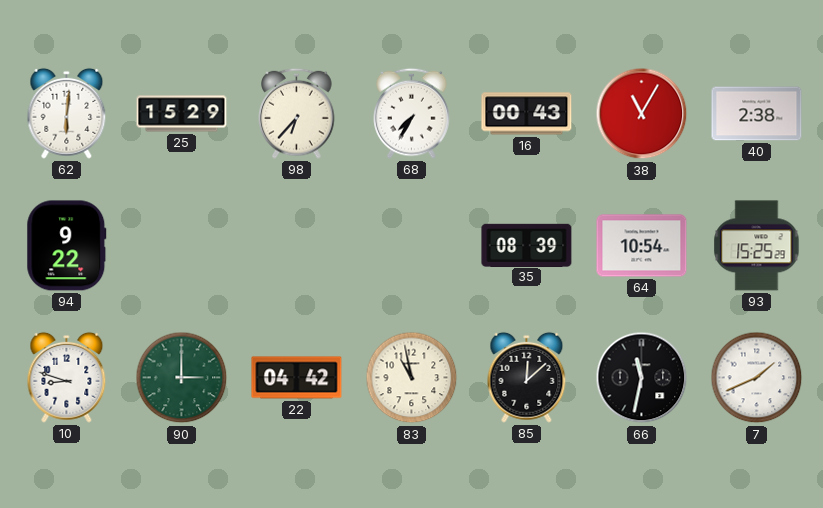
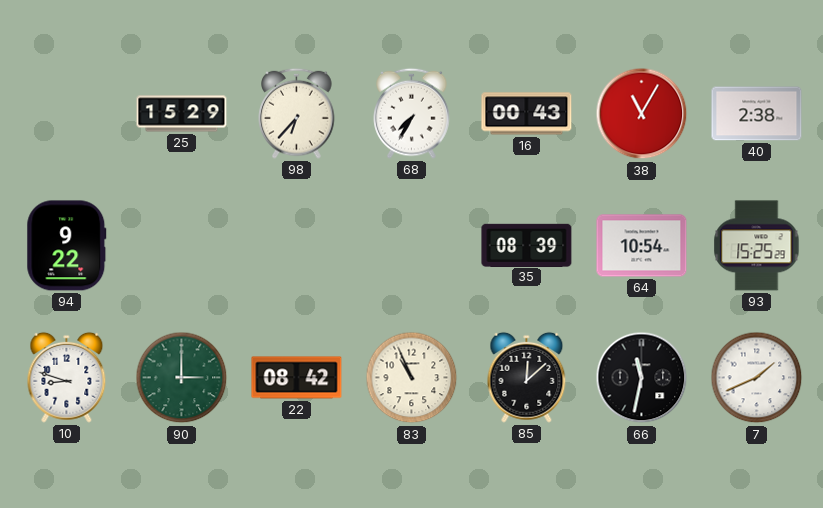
62: 6:01 -> none (67, 113)
22: 04:42 -> 08:42 (297, 378)
83: 10:58 -> 10:56 (412, 378)
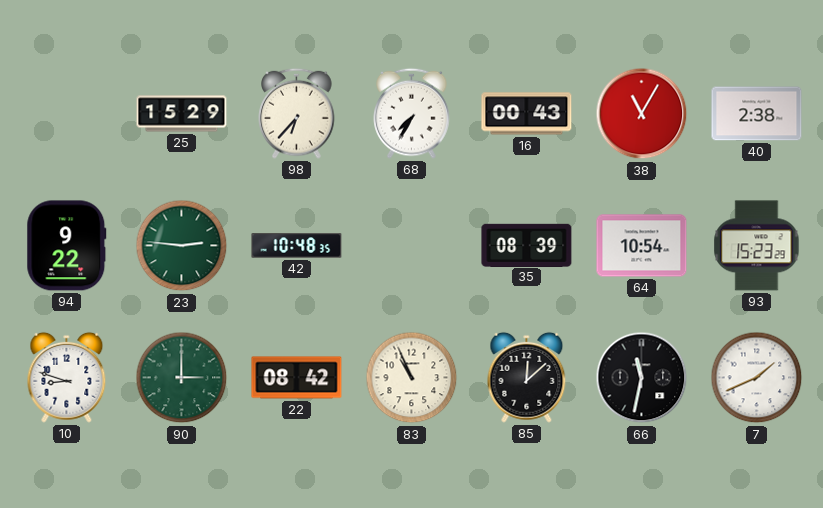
23: none -> 2:46 (182, 246)
42: none -> 10:48 (297, 246)
93: 15:25 -> 15:23 (757, 246)
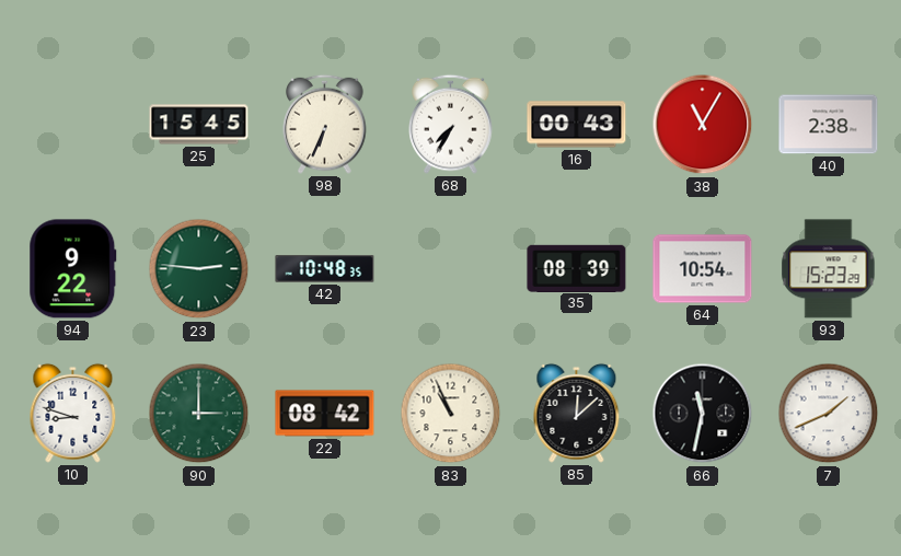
25: 15:29 -> 15:45 (199, 125)
98: 6:37 -> 6:34 (325, 124)
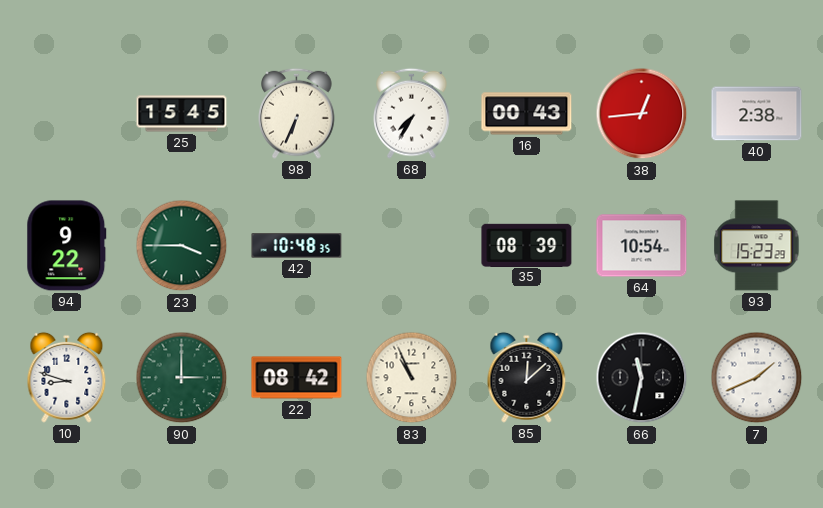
38: 11:05 -> 12:44 (642, 114)
23: 2:46 -> 3:45 (182, 246)
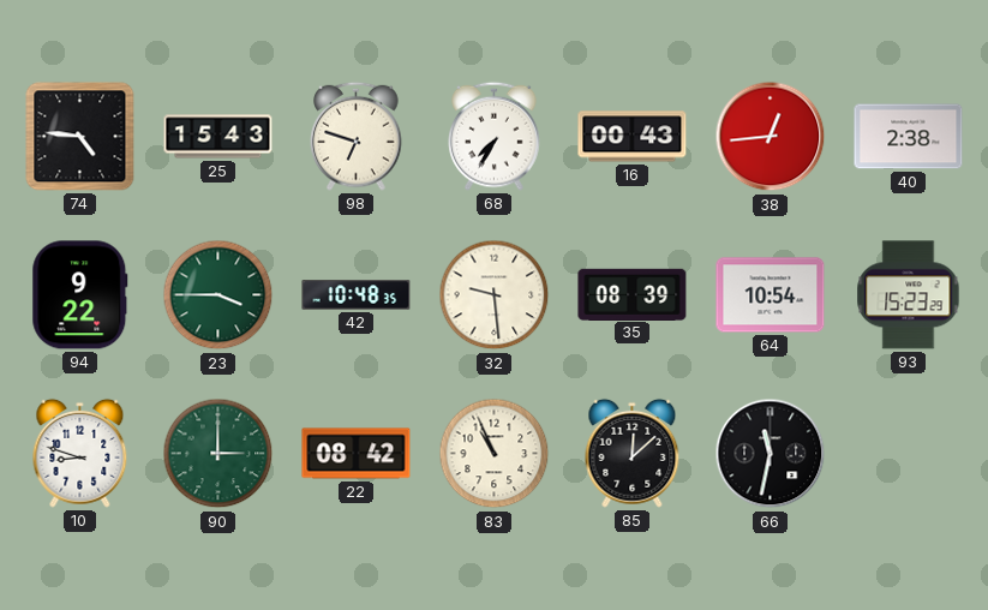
74: none -> 4:46 (80, 137)
25: 15:45 -> 15:43 (218, 137)
98: 6:34 -> 6:48 (357, 136)
32: none -> 9:29 (495, 295)
7: 1:41 -> none (757, 378)
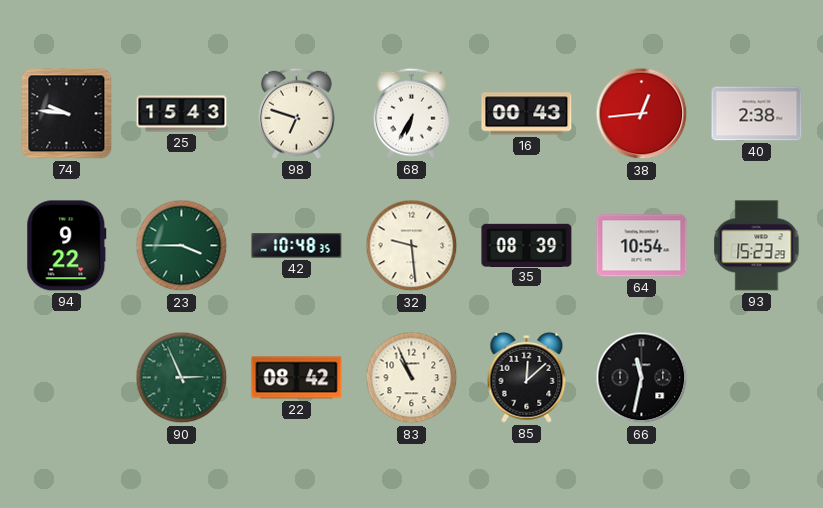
74: 4:46 -> 9:46 (67, 114)
68: 7:35 -> 6:35 (412, 113)
10: 8:48 -> none (80, 453)
90: 3:00 -> 2:56 (182, 378)
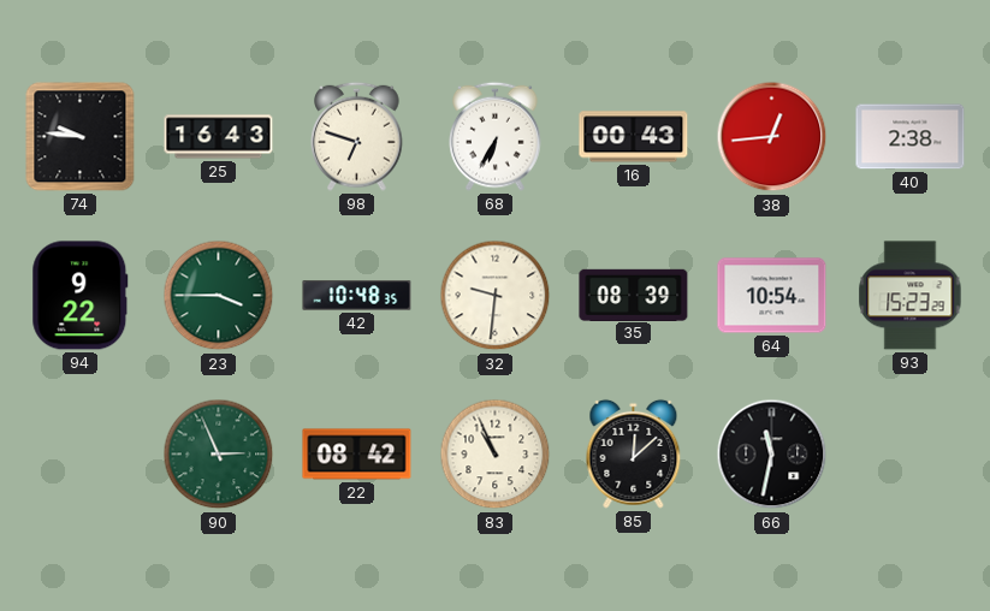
25: 15:43 -> 16:43 (219, 137)
32: 9:29 -> 9:31 (496, 296)
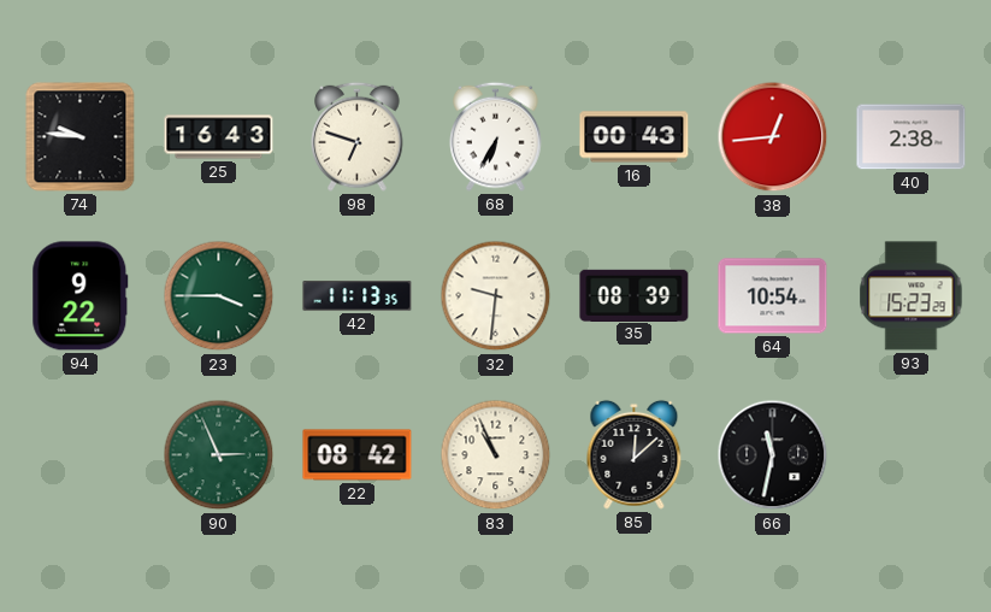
42: 10:48 -> 11:13 (358, 296)
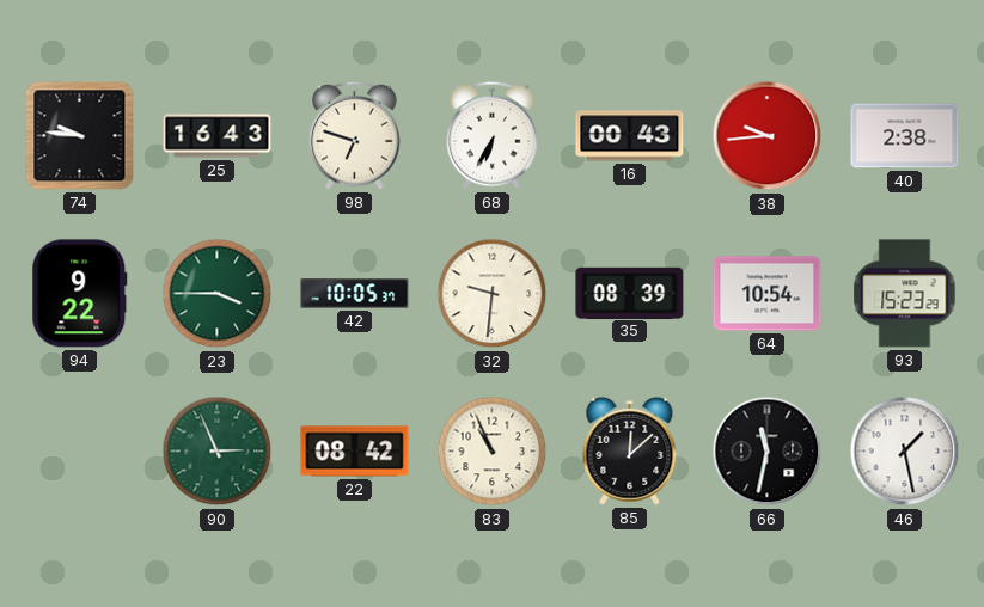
38: 12:44 -> 9:44 (768, 136)
42: 11:13 -> 10:05 (355, 294)
46: none -> 1:28 (905, 452)
